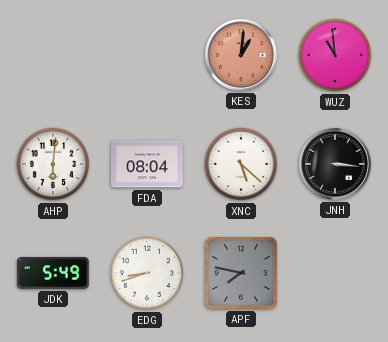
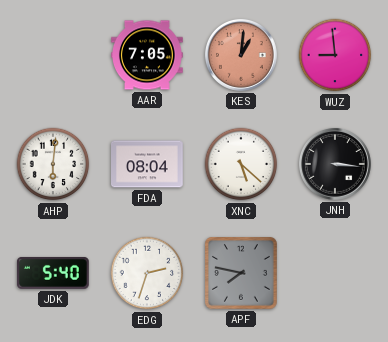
AAR: none -> 7:05 (148, 55)
WUZ: 10:59 -> 8:59 (335, 55)
JDK: 5:49 -> 5:40 (53, 273)
EDG: 8:42 -> 2:33 (147, 273)
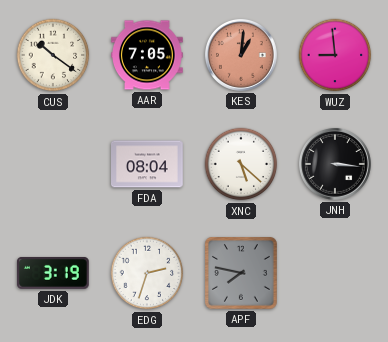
CUS: none -> 10:21 (53, 55)
AHP: 6:01 -> none (53, 164)
JDK: 5:40 -> 3:19 (53, 273)
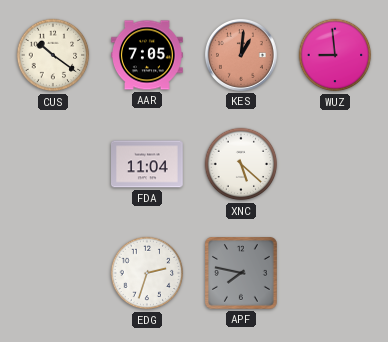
FDA: 08:04 -> 11:04 (148, 164)
JNH: 3:16 -> none (335, 164)
JDK: 3:19 -> none (53, 273)
